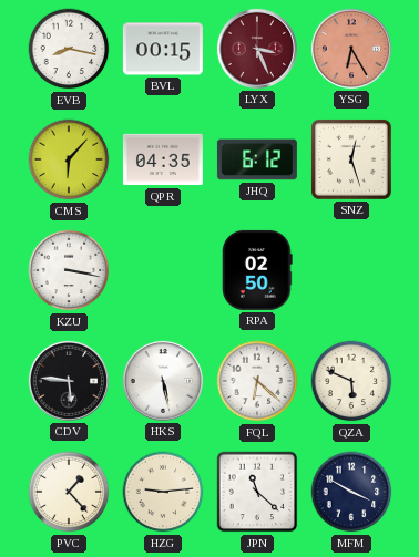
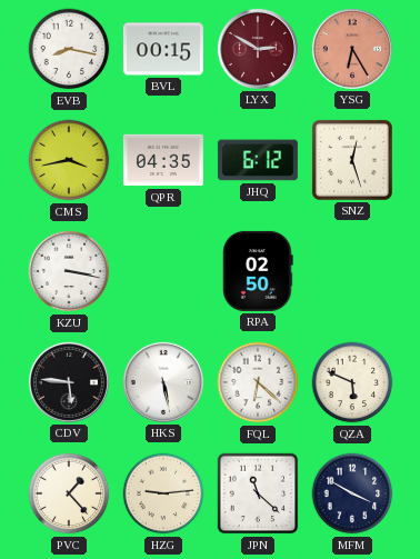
LYX: 3:26 -> 2:50 (258, 49)
CMS: 6:07 -> 3:43 (69, 160)
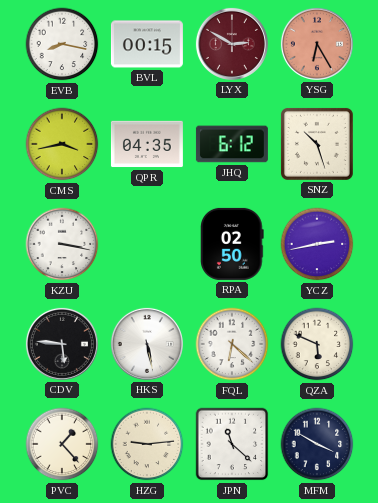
SNZ: 12:27 -> 10:27 (317, 144)
YCZ: none -> 2:43 (317, 244)
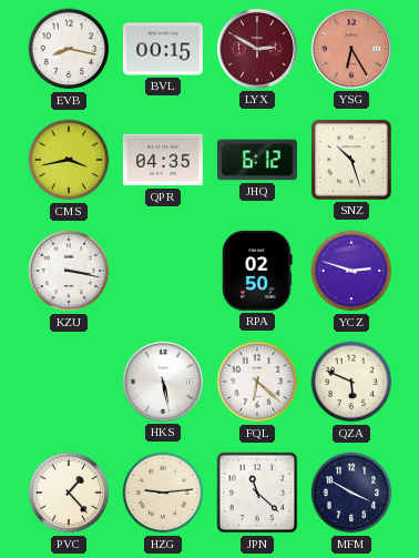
YCZ: 2:43 -> 2:48 (351, 271)
CDV: 5:46 -> none (62, 344)
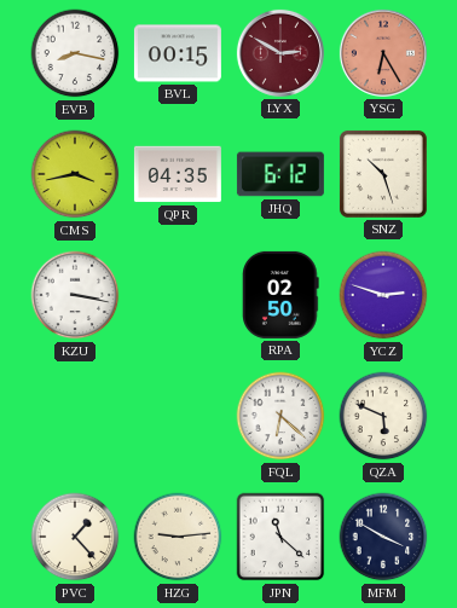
HKS: 5:28 -> none (163, 382)
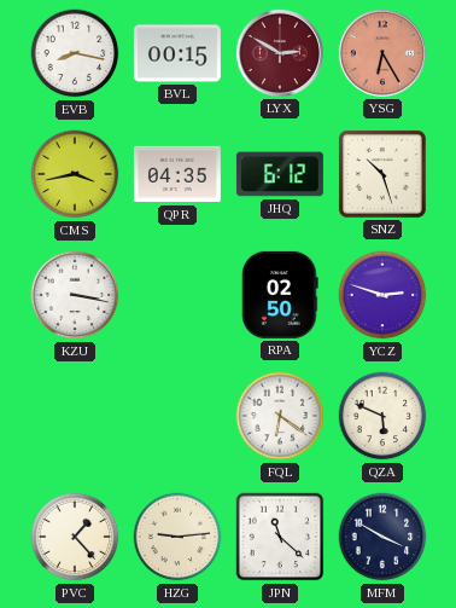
FQL: 6:22 -> 6:21 (280, 416)
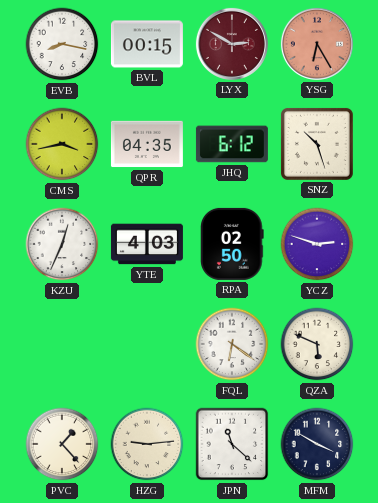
KZU: 3:17 -> 12:34 (62, 244)
YTE: none -> 4:03 (147, 244)
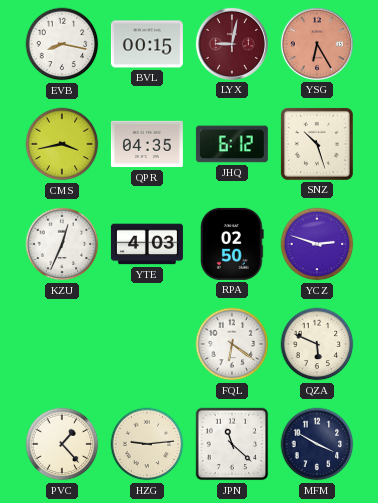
LYX: 2:50 -> 9:02 (232, 44)
